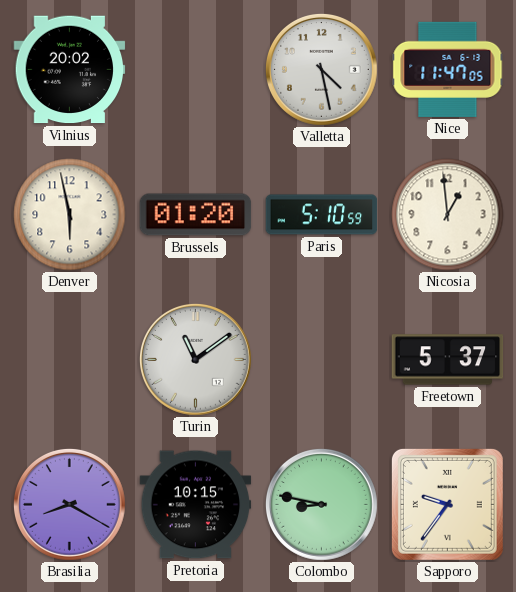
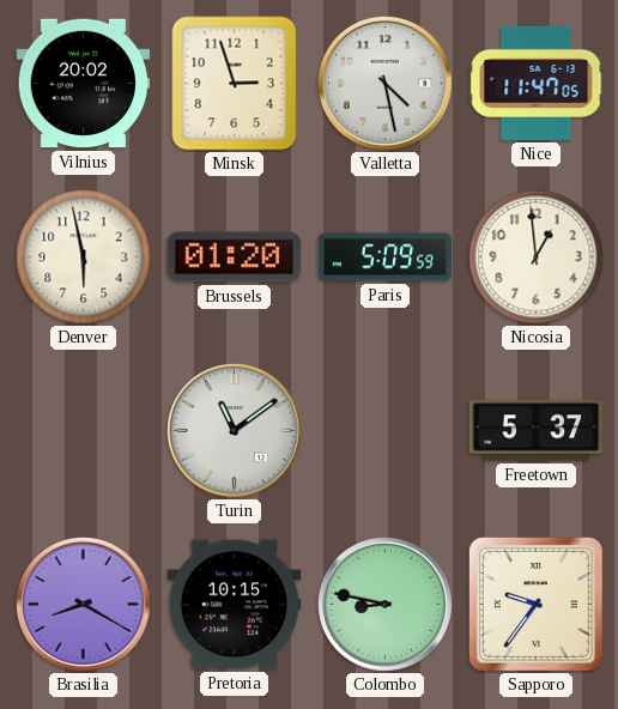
Minsk: none -> 2:57 (235, 84)
Paris: 5:10 -> 5:09 (386, 257)
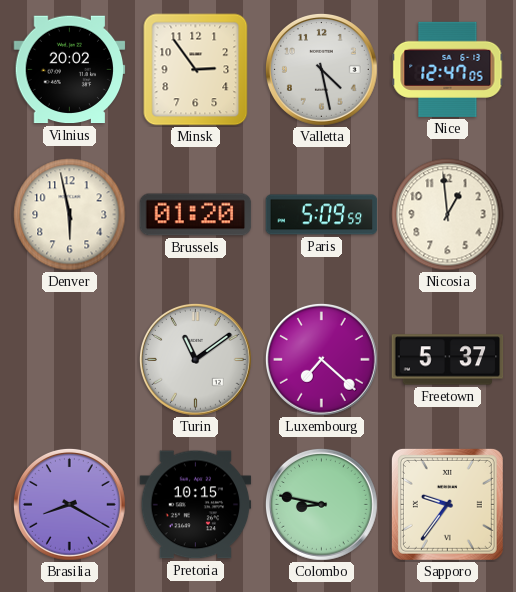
Minsk: 2:57 -> 2:54 (196, 70)
Nice: 11:47 -> 12:47 (448, 69)
Luxembourg: none -> 7:22 (321, 359)
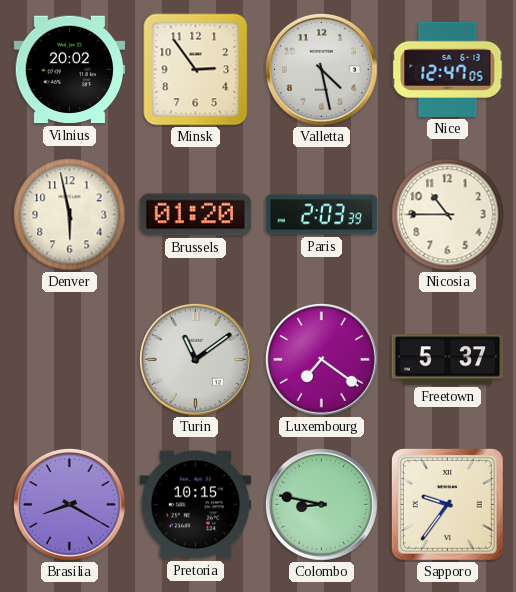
Paris: 5:09 -> 2:03 (322, 215)
Nicosia: 12:59 -> 10:45 (448, 215)
Luxembourg: 7:22 -> 7:21 (321, 359)
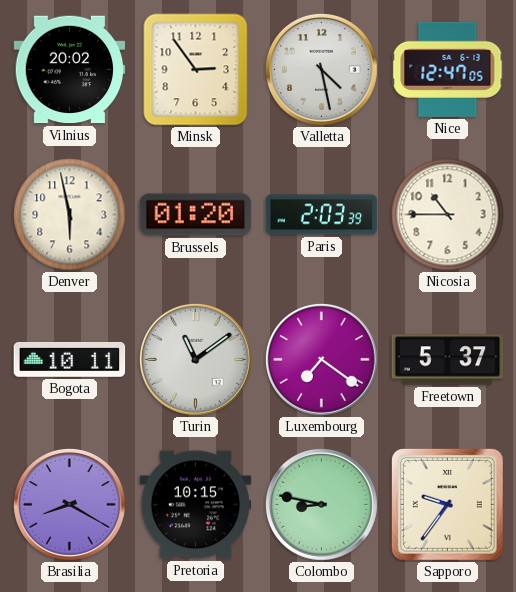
Bogota: none -> 10:11 (70, 360)
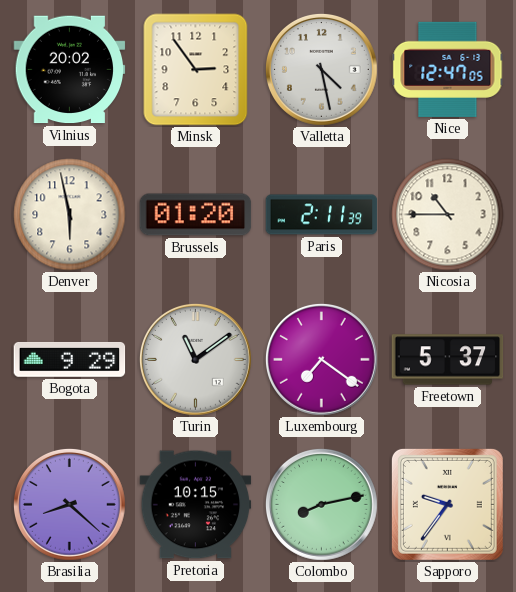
Paris: 2:03 -> 2:11 (322, 215)
Bogota: 10:11 -> 9:29 (70, 360)
Brasilia: 8:20 -> 8:22 (69, 504)
Colombo: 8:47 -> 8:13 (321, 504)
